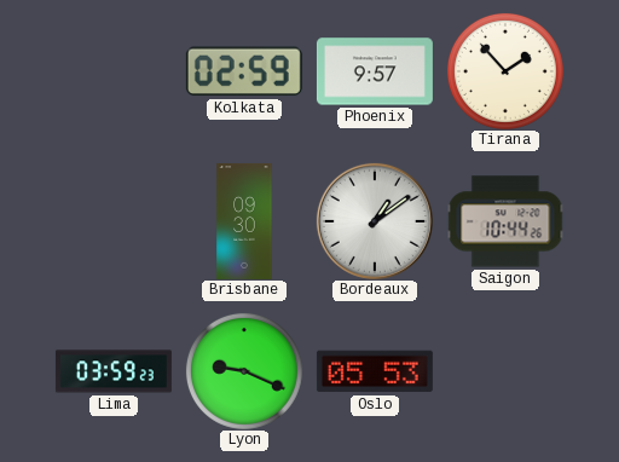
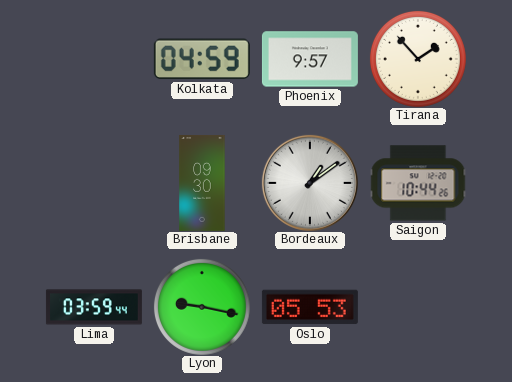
Kolkata: 02:59 -> 04:59 (202, 59)
Lima: 03:59:23 -> 03:59:44 (94, 307)
Lyon: 9:19 -> 9:17 (202, 307)
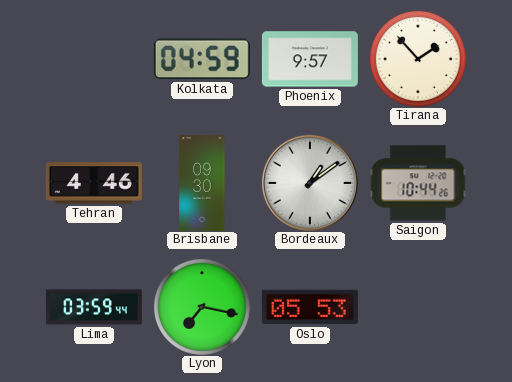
Tehran: none -> 4:46 (94, 183)
Lyon: 9:17 -> 7:17 (202, 307)
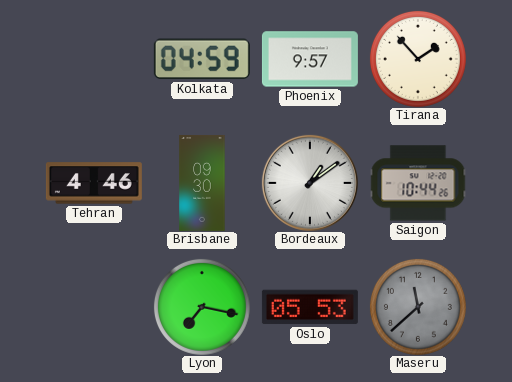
Lima: 03:59 -> none (94, 307)
Maseru: none -> 11:38 (418, 307)
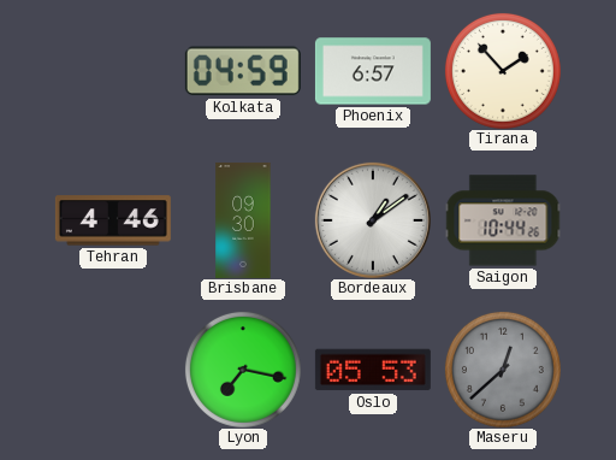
Phoenix: 9:57 -> 6:57 (373, 71)
Maseru: 11:38 -> 12:38 (503, 370)
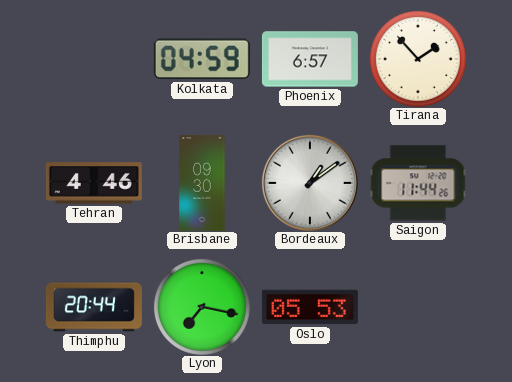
Saigon: 10:44 -> 11:44 (418, 183)
Thimphu: none -> 20:44 (94, 307)
Maseru: 12:38 -> none (503, 370)
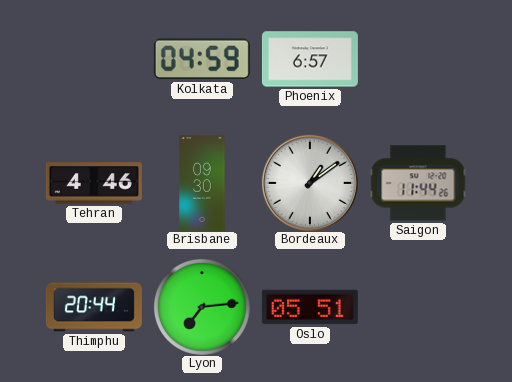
Tirana: 1:53 -> none (418, 59)
Lyon: 7:17 -> 7:14 (202, 307)
Oslo: 05:53 -> 05:51 (310, 307)
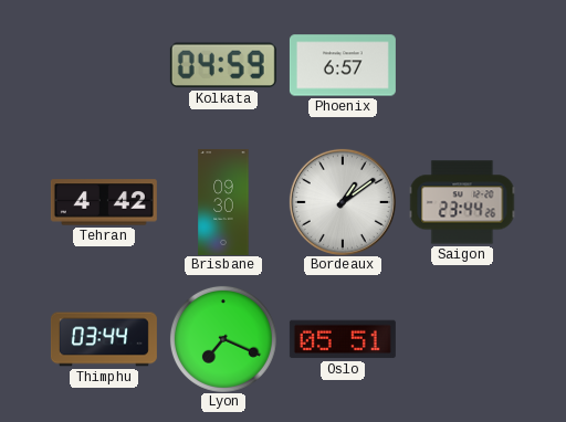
Tehran: 4:46 -> 4:42 (104, 202)
Saigon: 11:44 -> 23:44 (462, 202)
Thimphu: 20:44 -> 03:44 (104, 339)
Lyon: 7:14 -> 7:19 (223, 339)
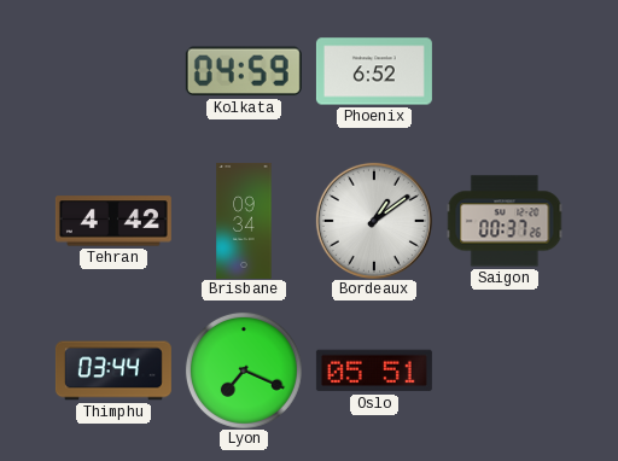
Phoenix: 6:57 -> 6:52 (374, 71)
Brisbane: 09:30 -> 09:34 (244, 221)
Saigon: 23:44 -> 00:37 (505, 221)
